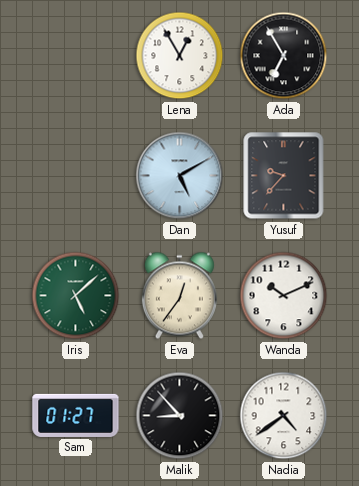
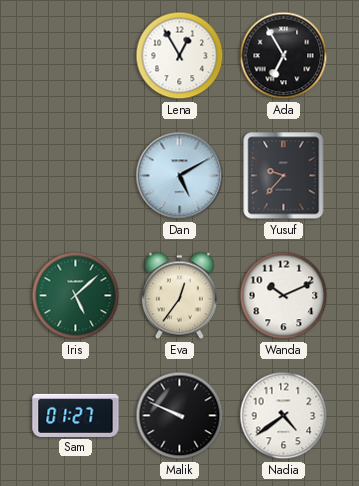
Malik: 8:53 -> 9:49 (180, 416)
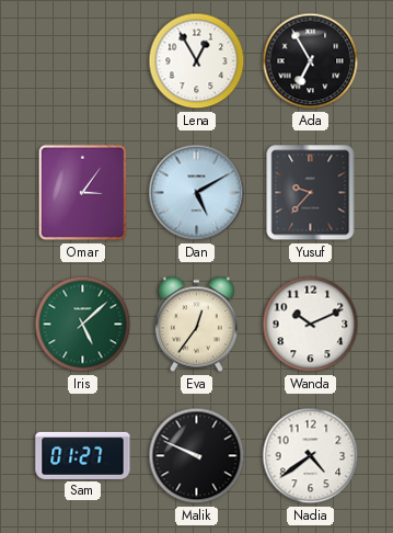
Omar: none -> 3:06 (83, 193)
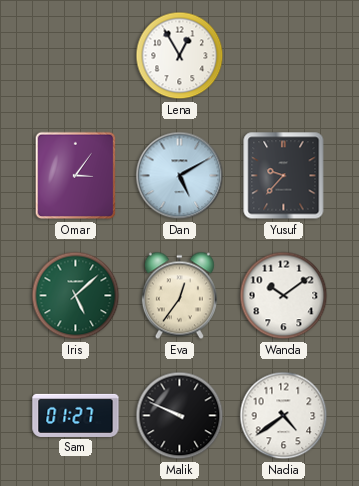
Ada: 6:55 -> none (311, 61)
Wanda: 10:11 -> 10:09 (284, 296)
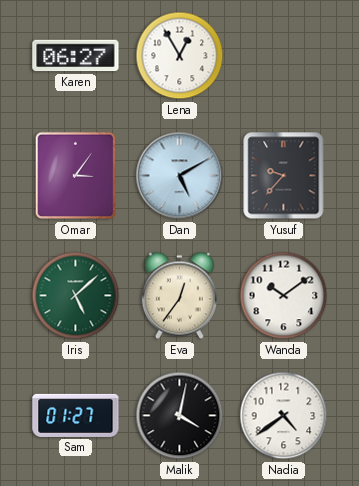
Karen: none -> 06:27 (76, 56)
Malik: 9:49 -> 4:02 (180, 416)
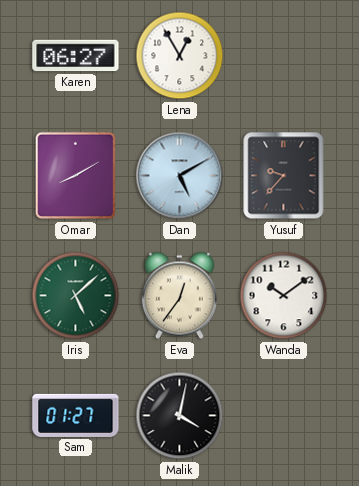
Omar: 3:06 -> 8:10 (76, 176)
Nadia: 4:39 -> none (284, 416)
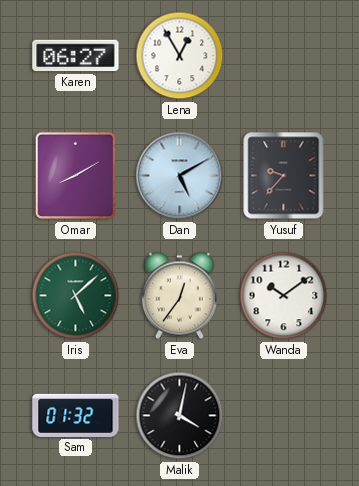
Sam: 01:27 -> 01:32 (76, 415)
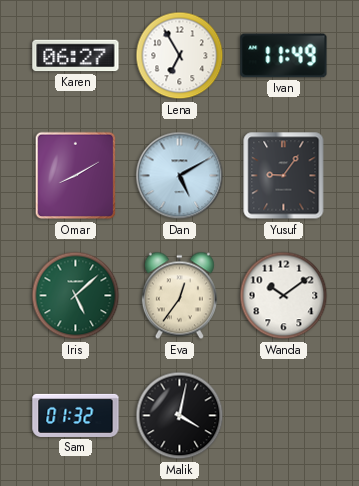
Lena: 12:55 -> 6:55 (180, 56)
Ivan: none -> 11:49 (284, 56)
Yusuf: 9:37 -> 9:06 (284, 176)
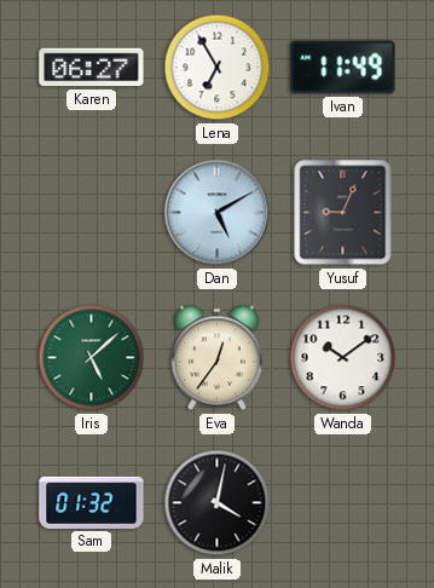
Omar: 8:10 -> none (76, 176)
Yusuf: 9:06 -> 9:04 (343, 213)
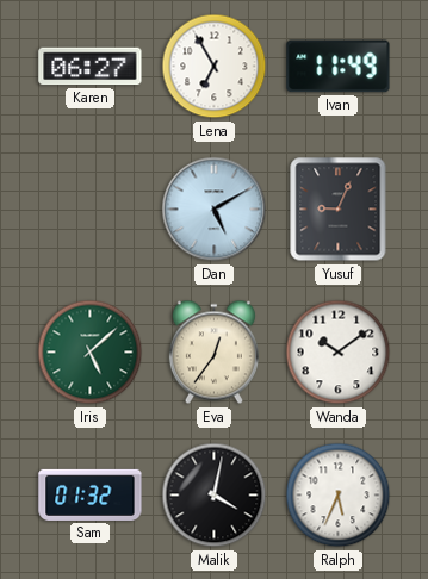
Ralph: none -> 5:34 (339, 496)
